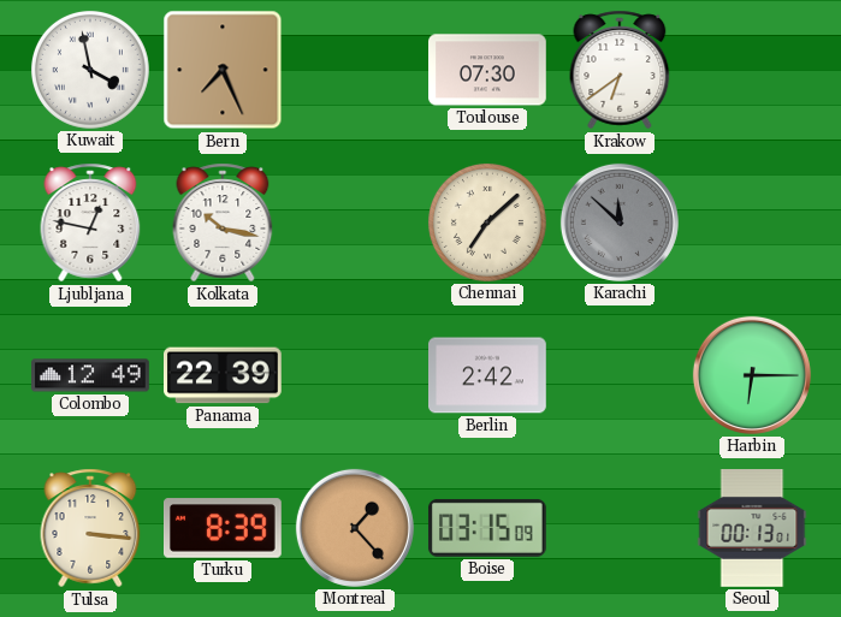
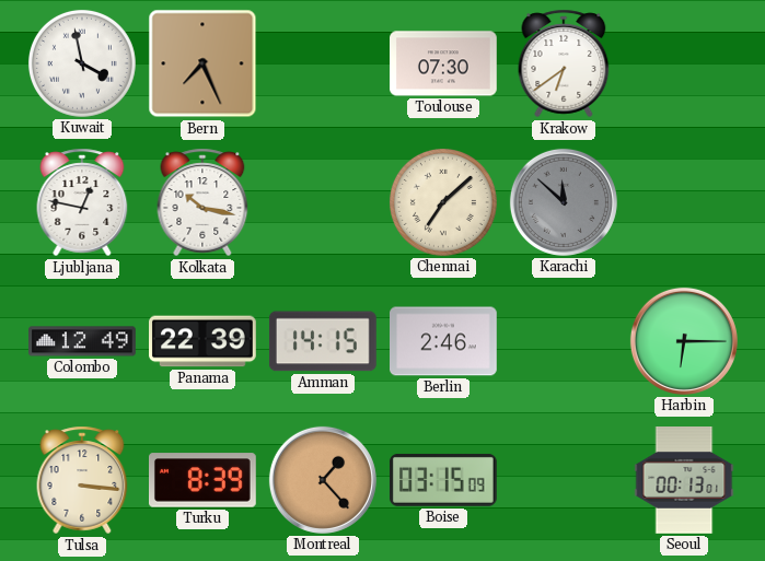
Amman: none -> 14:15 (323, 341)
Berlin: 2:42 -> 2:46 (444, 341)
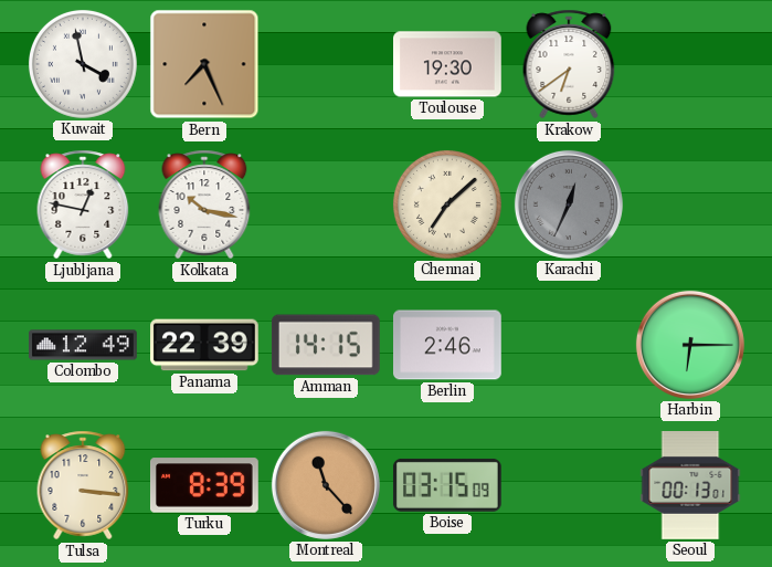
Toulouse: 07:30 -> 19:30 (448, 64)
Karachi: 11:52 -> 12:34 (569, 204)
Montreal: 1:23 -> 11:23 (326, 485)
